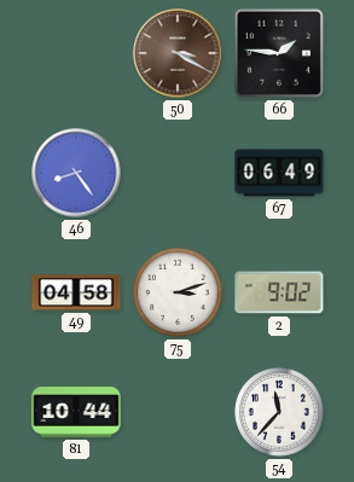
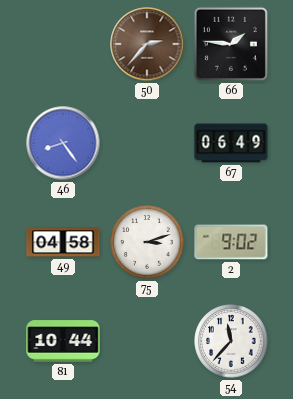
50: 3:20 -> 2:37 (147, 44)
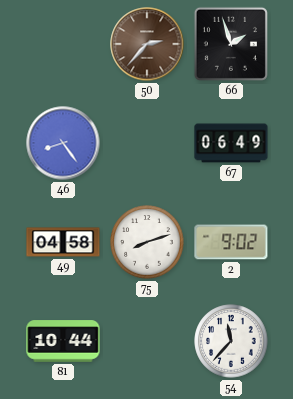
66: 1:46 -> 1:57 (231, 44)
75: 3:12 -> 8:12 (147, 242)
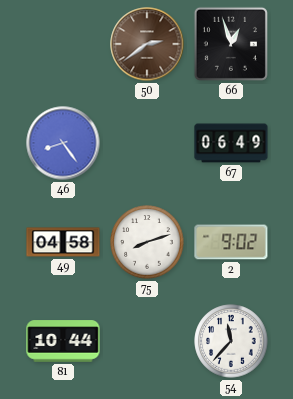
50: 2:37 -> 2:39 (147, 44)
66: 1:57 -> 12:57 (231, 44)
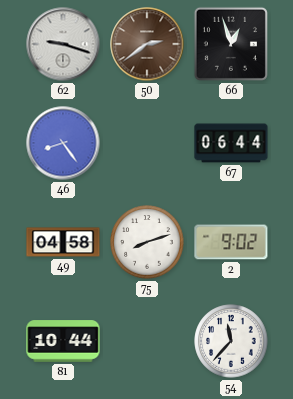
62: none -> 9:18 (63, 44)
67: 06:49 -> 06:44 (231, 143)
